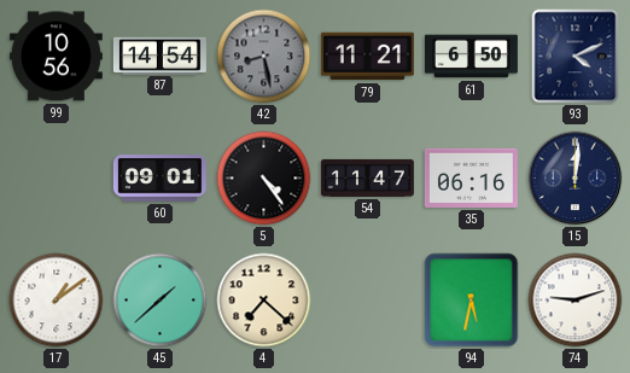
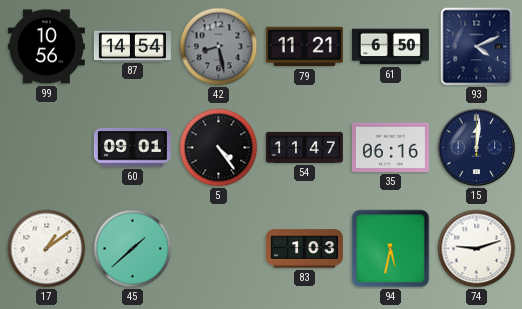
4: 7:22 -> none (264, 301)
83: none -> 1:03 (304, 249)
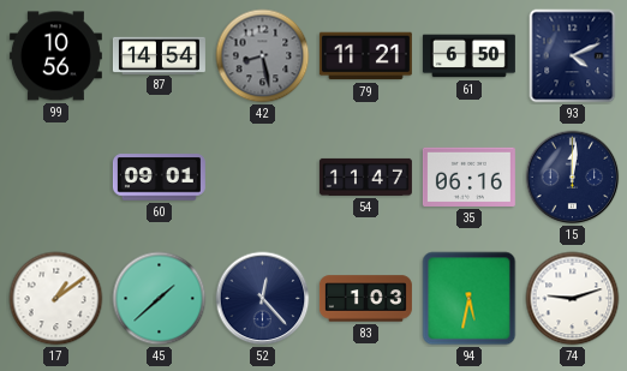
5: 4:24 -> none (219, 148)
52: none -> 12:23 (263, 299)
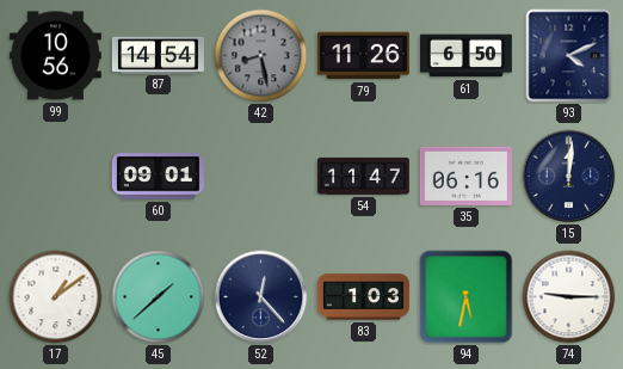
79: 11:21 -> 11:26 (363, 56)
74: 9:12 -> 9:15 (569, 297)
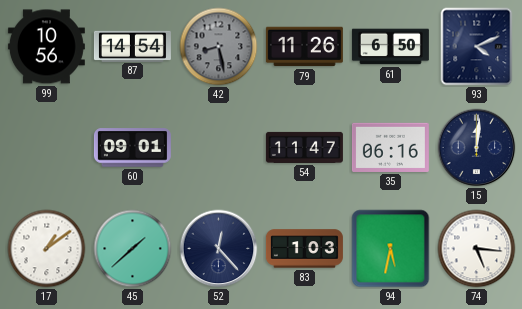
74: 9:15 -> 5:16 (477, 249)
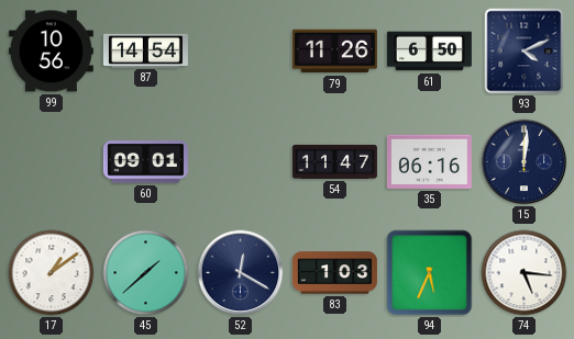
42: 8:28 -> none (219, 47)
52: 12:23 -> 12:20 (241, 273)
94: 5:32 -> 5:34 (430, 273)
